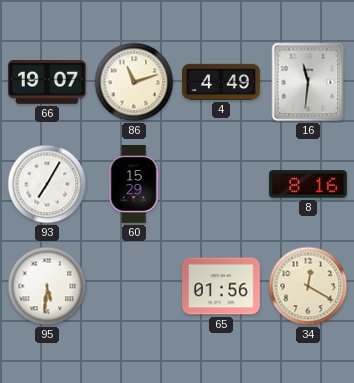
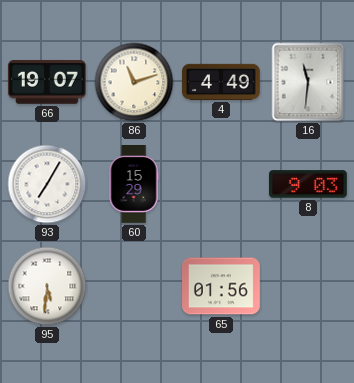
8: 8:16 -> 9:03 (309, 184)
34: 12:20 -> none (308, 286)
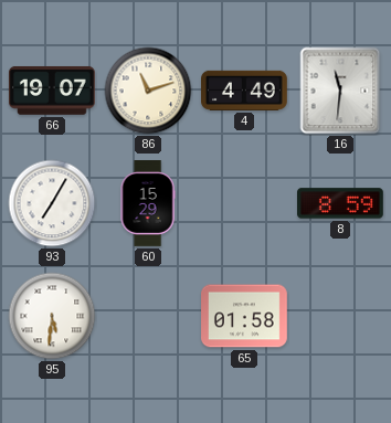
8: 9:03 -> 8:59 (341, 203)
65: 01:56 -> 01:58 (245, 316)
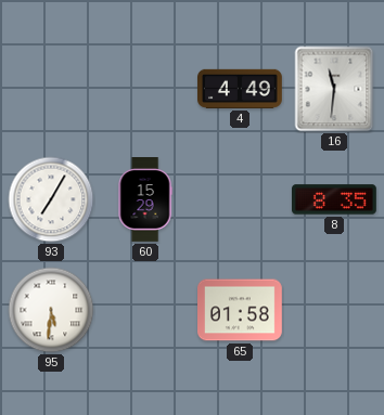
66: 19:07 -> none (52, 91)
86: 11:12 -> none (148, 91)
8: 8:59 -> 8:35 (335, 199)
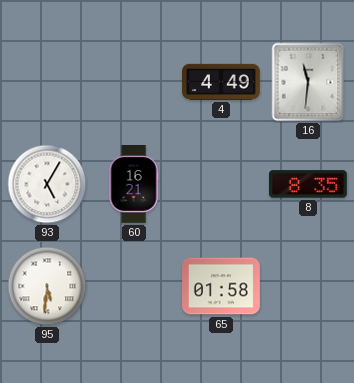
93: 7:05 -> 5:05 (47, 184)
60: 15:29 -> 16:21 (134, 185)
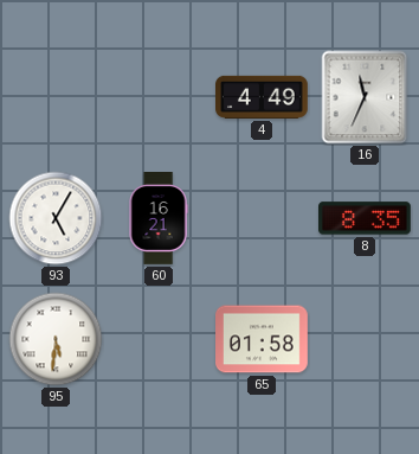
16: 11:31 -> 11:34 (365, 97)
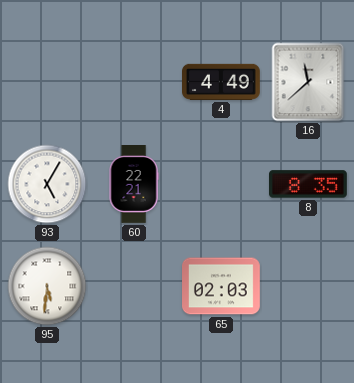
16: 11:34 -> 11:38 (308, 82)
60: 16:21 -> 22:21 (134, 185)
65: 01:58 -> 02:03 (222, 286)
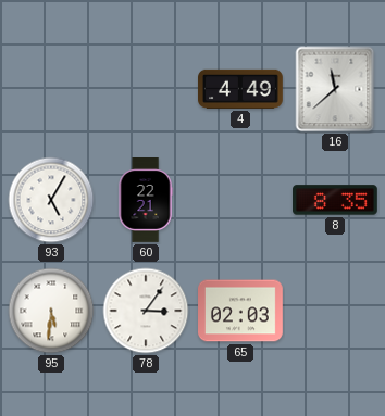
78: none -> 3:06 (146, 311)
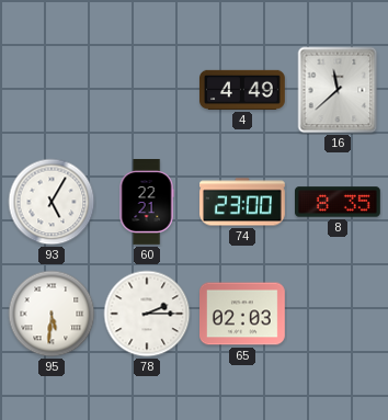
74: none -> 23:00 (243, 202)
78: 3:06 -> 2:15 (147, 314)
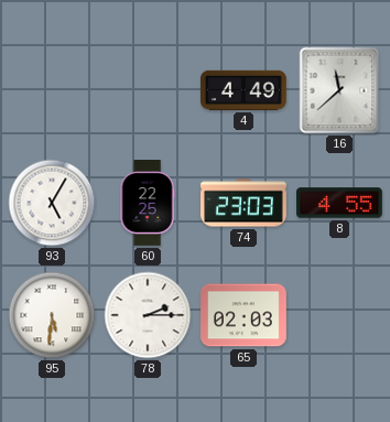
60: 22:21 -> 22:25 (148, 204)
74: 23:00 -> 23:03 (245, 203)
8: 8:35 -> 4:55 (340, 203)
